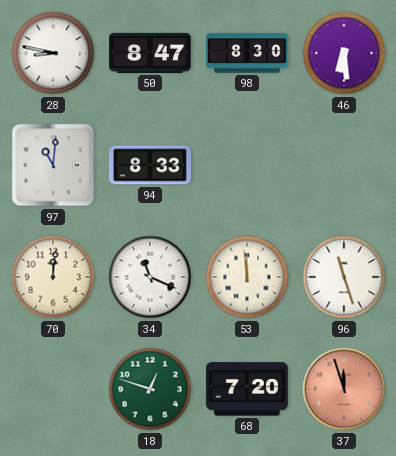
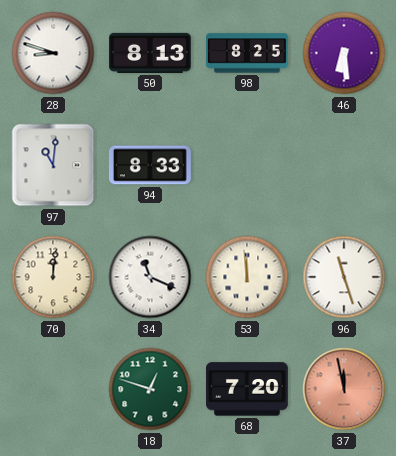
28: 8:47 -> 8:48 (53, 53)
50: 8:47 -> 8:13 (151, 53)
98: 8:30 -> 8:25 (248, 53)
37: 11:57 -> 11:58 (344, 389)
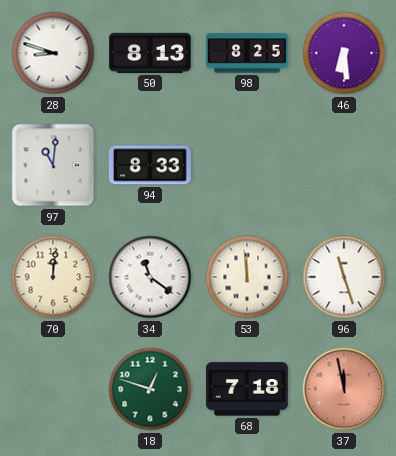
34: 11:19 -> 11:21 (150, 277)
68: 7:20 -> 7:18 (247, 389)
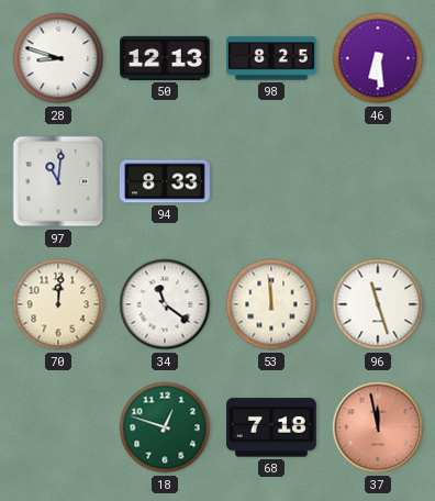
50: 8:13 -> 12:13 (166, 58)
